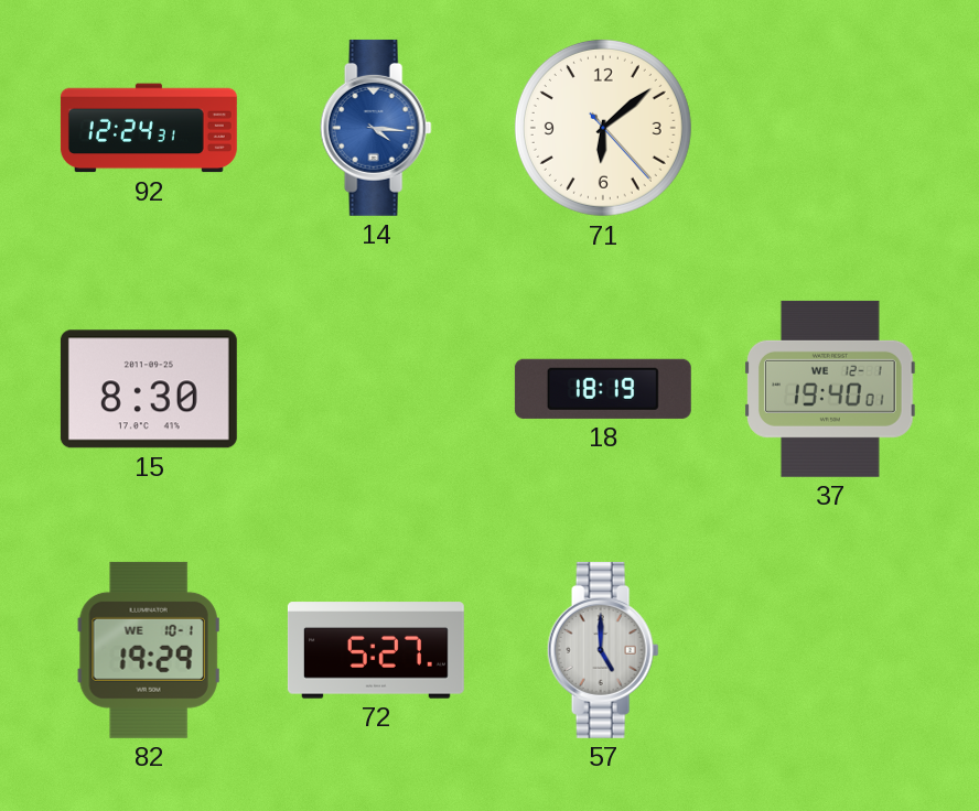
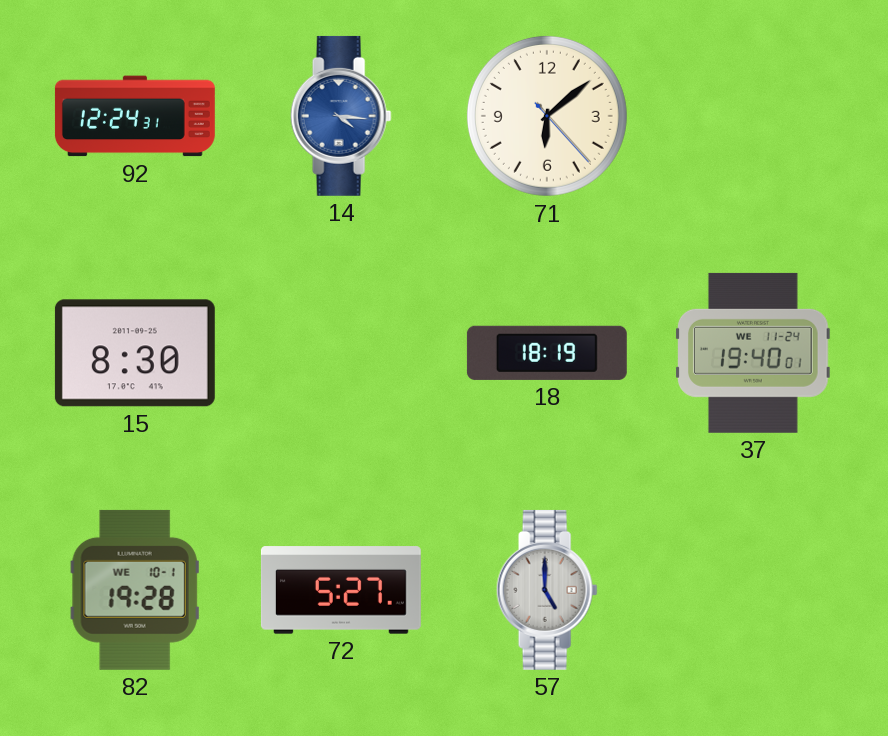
37 date: WE 12-1 -> WE 11-24 (754, 353)
82: 19:29 -> 19:28 (135, 590)
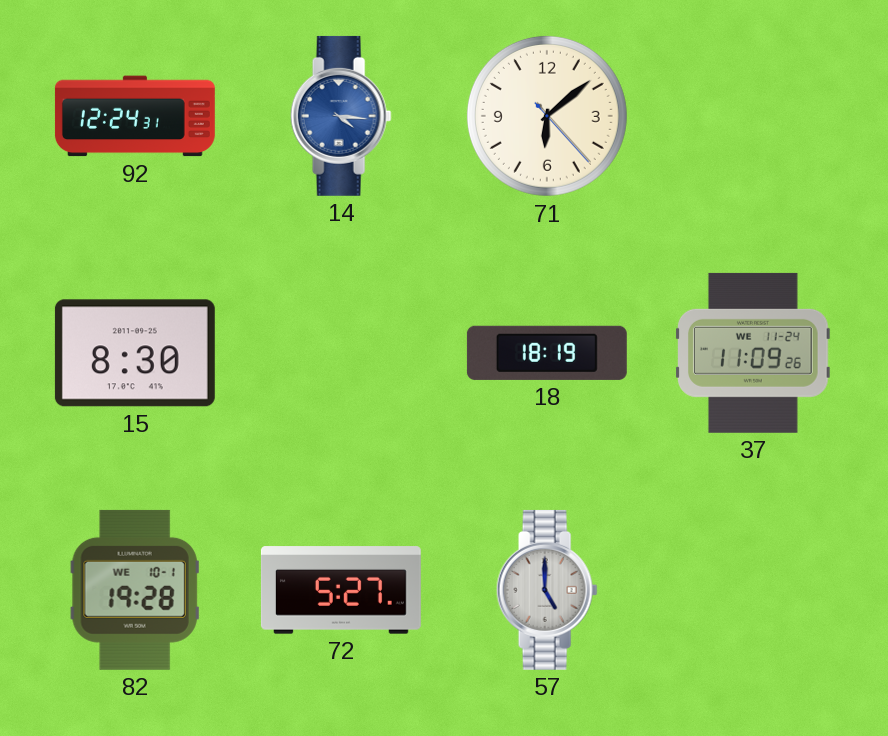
37: 19:40 -> 11:09 (754, 353)
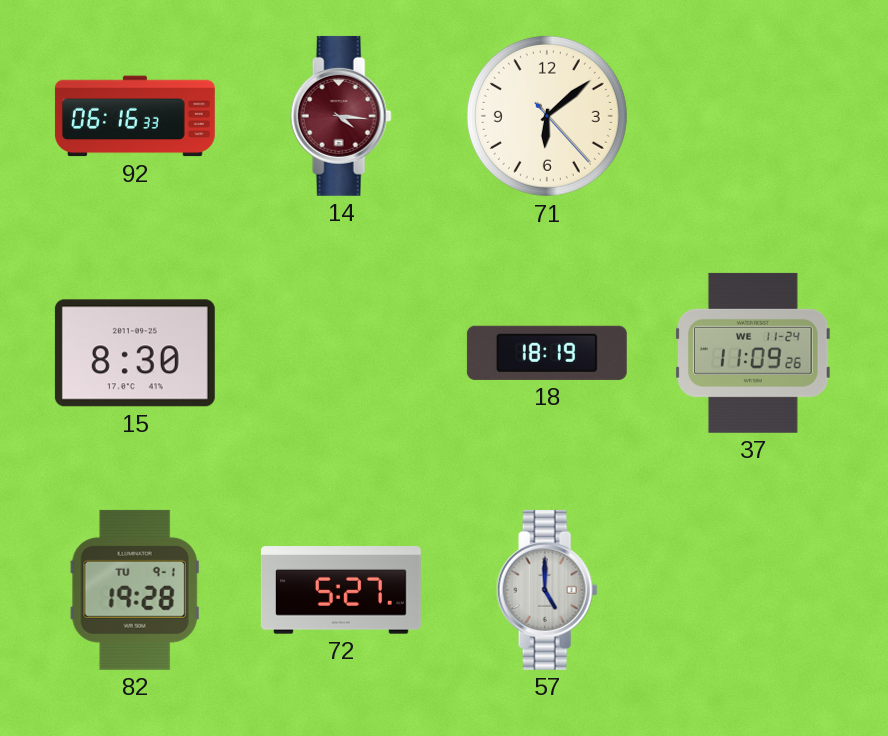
92: 12:24 -> 06:16 (135, 116)
14 dial: blue -> burgundy (341, 116)
82 date: WE 10-1 -> TU 9-1 (135, 590)
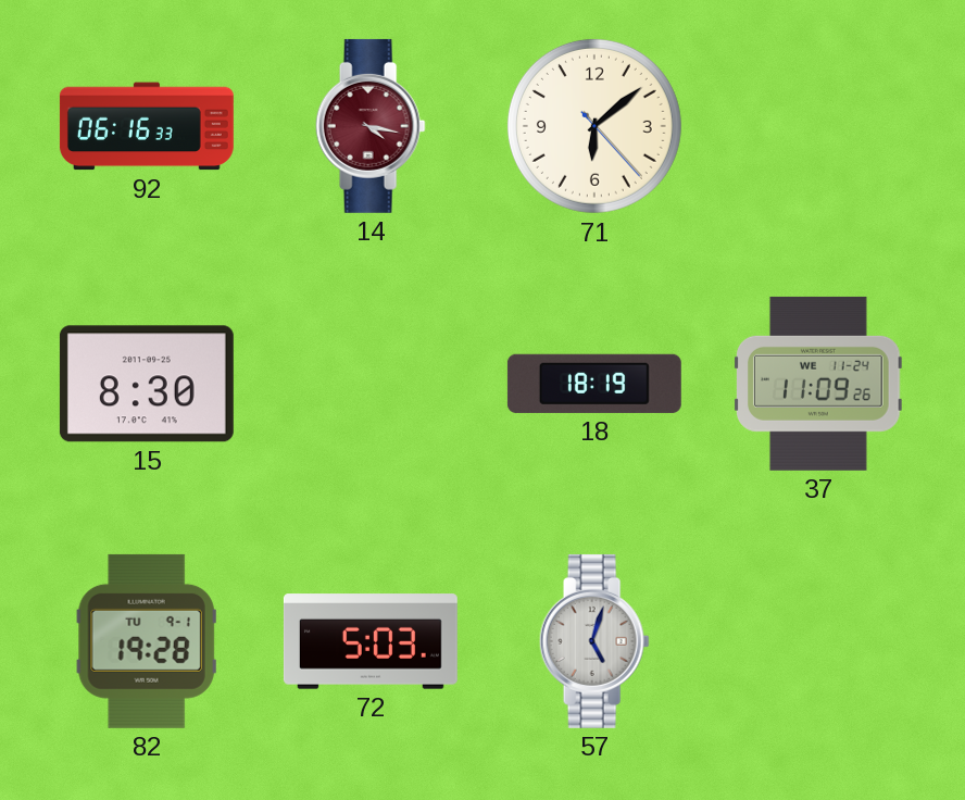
14: 4:16 -> 4:17 (371, 126)
72: 5:27 -> 5:03 (371, 641)
57: 5:00 -> 5:03 (594, 641)
